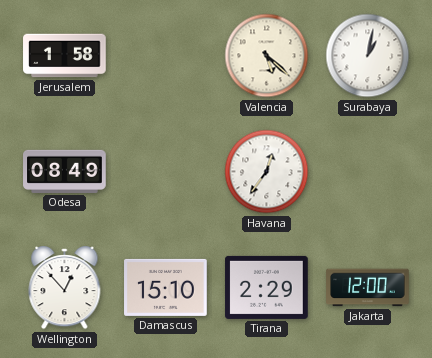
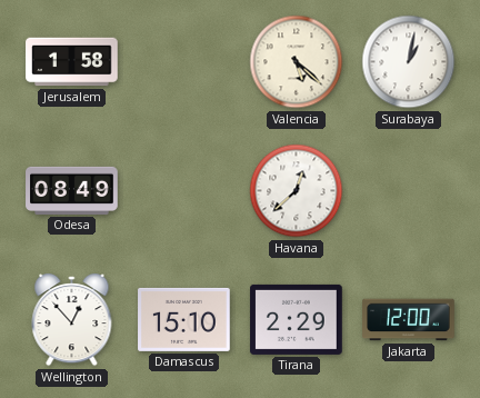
Havana: 12:36 -> 12:38 (297, 191)
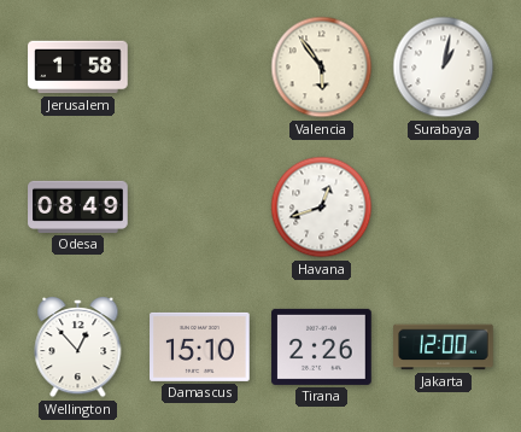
Valencia: 5:22 -> 5:54 (322, 68)
Havana: 12:38 -> 12:42 (322, 208)
Tirana: 2:29 -> 2:26 (322, 346)
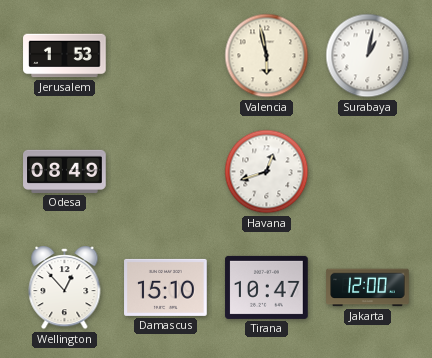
Jerusalem: 1:58 -> 1:53 (65, 56)
Valencia: 5:54 -> 5:58 (267, 56)
Tirana: 2:26 -> 10:47 (267, 287)
